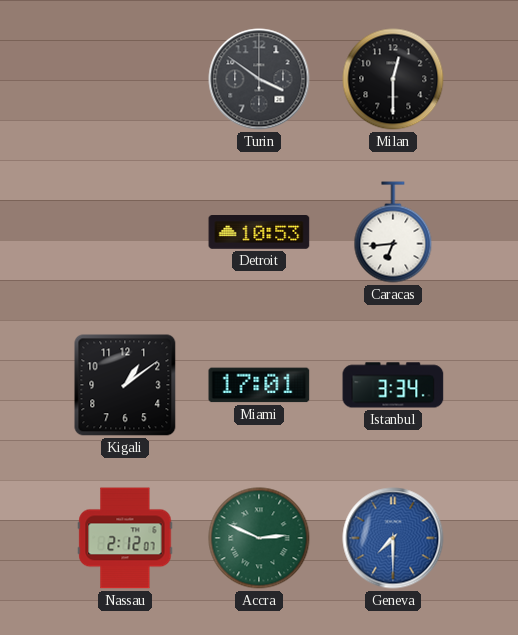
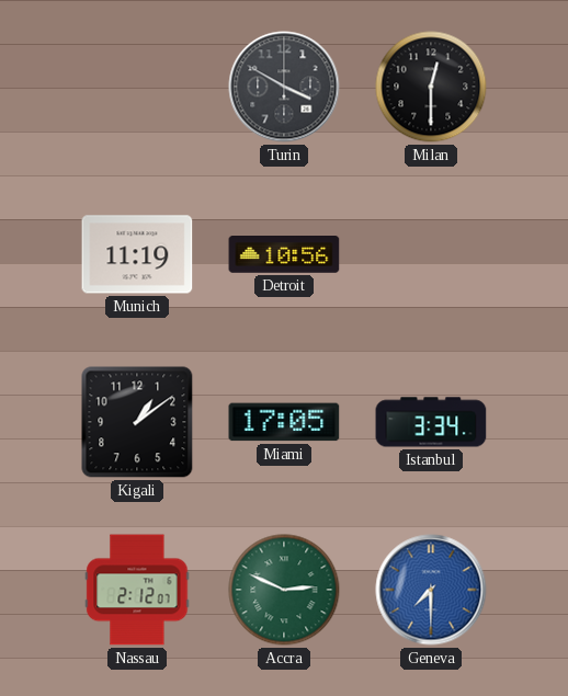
Turin: 3:51 -> 3:50 (284, 87)
Munich: none -> 11:19 (137, 254)
Detroit: 10:53 -> 10:56 (284, 255)
Caracas: 6:44 -> none (393, 232)
Miami: 17:01 -> 17:05 (284, 422)
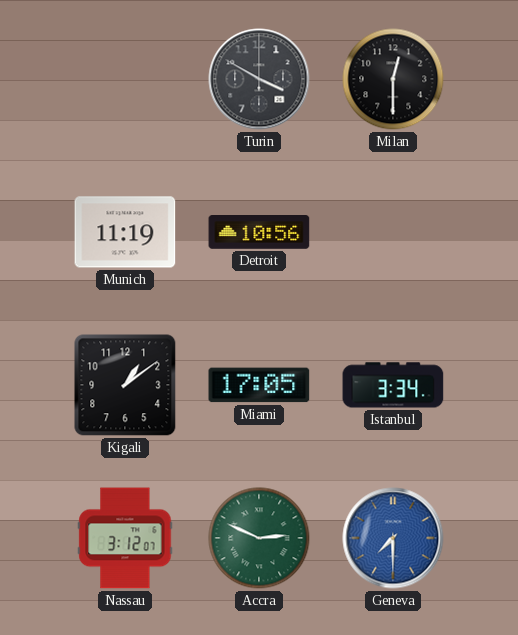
Nassau: 2:12 -> 3:12 (125, 538)
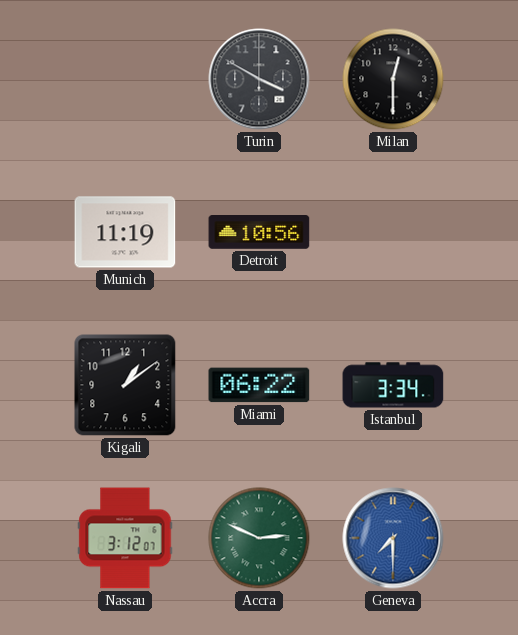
Miami: 17:05 -> 06:22 (259, 385)
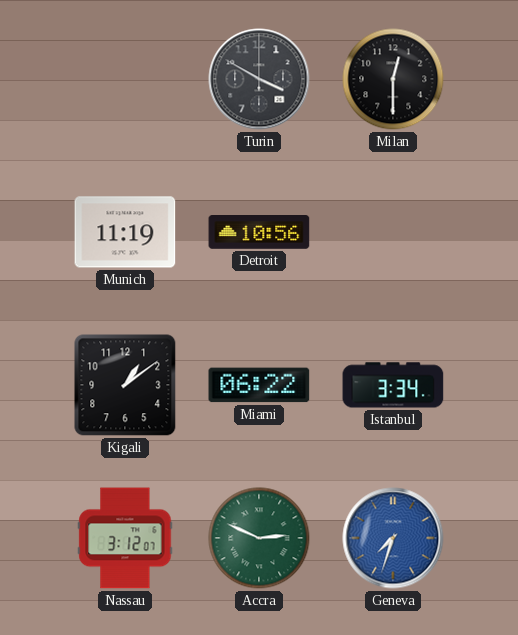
Geneva: 7:30 -> 7:33 (393, 538)
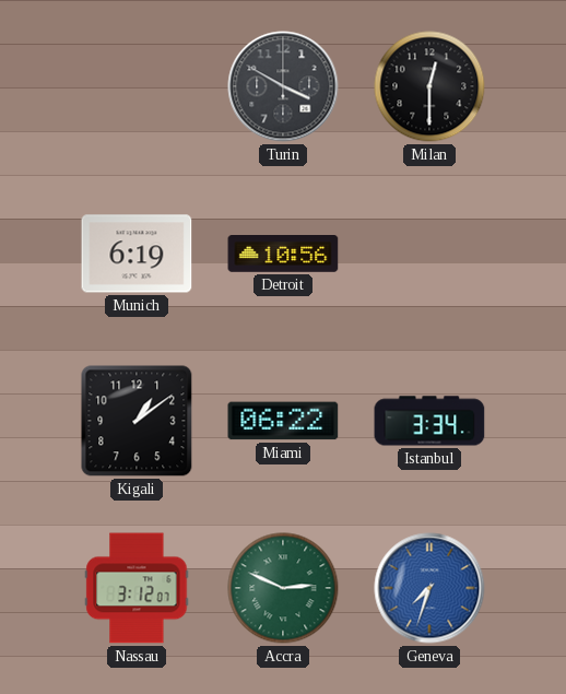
Munich: 11:19 -> 6:19 (137, 254)
